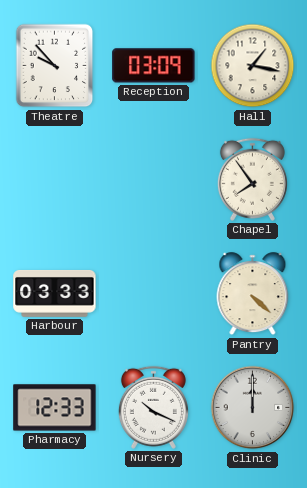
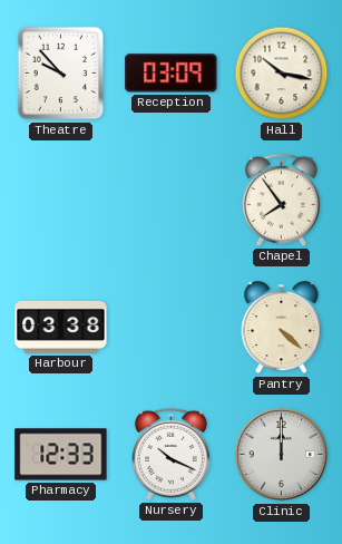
Hall: 1:17 -> 10:17 (282, 74)
Harbour: 03:33 -> 03:38 (61, 328)
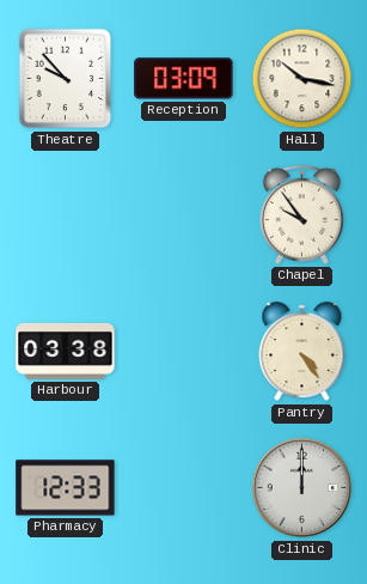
Chapel: 7:54 -> 9:54 (301, 214)
Pantry: 4:22 -> 4:24 (302, 352)
Nursery: 10:19 -> none (170, 454)
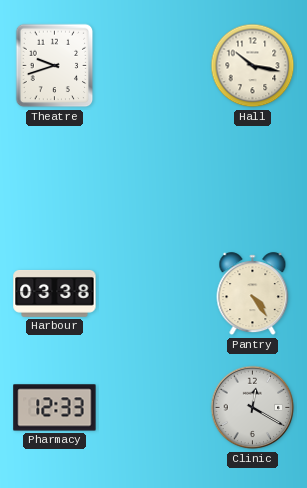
Theatre: 9:53 -> 9:42 (55, 66)
Reception: 03:09 -> none (184, 79)
Chapel: 9:54 -> none (301, 214)
Clinic: 12:00 -> 12:20 (253, 408)
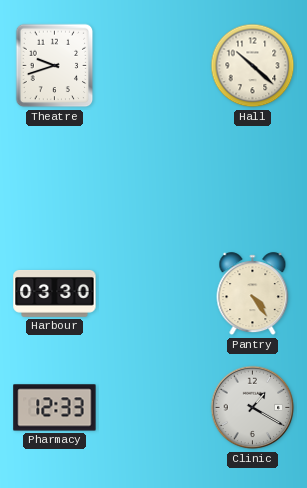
Hall: 10:17 -> 10:22 (253, 66)
Harbour: 03:38 -> 03:30 (55, 294)
Clinic: 12:20 -> 1:20 (253, 408)
